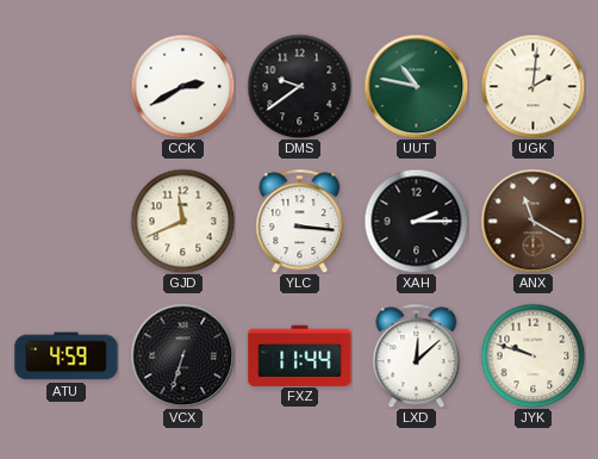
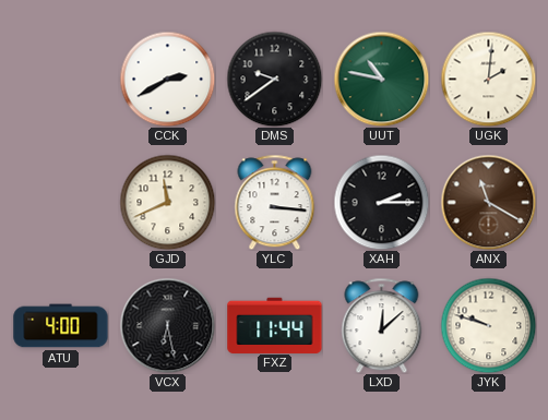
ATU: 4:59 -> 4:00 (61, 326)
VCX: 6:33 -> 6:28 (167, 325)
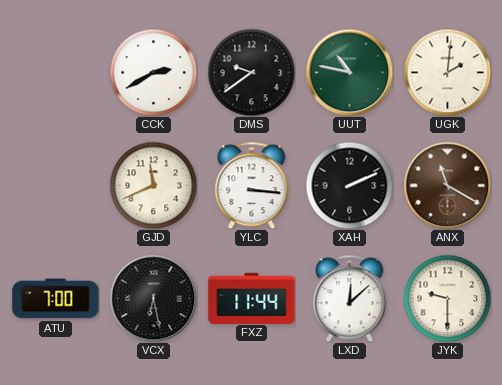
XAH: 2:15 -> 2:11 (349, 185)
ATU: 4:00 -> 7:00 (56, 299)
JYK: 9:48 -> 9:30 (447, 298)
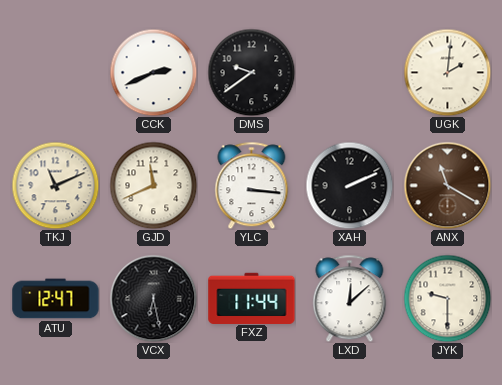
CCK: 2:40 -> 2:41 (153, 72)
UUT: 10:47 -> none (349, 72)
TKJ: none -> 11:11 (55, 185)
ATU: 7:00 -> 12:47 (56, 299)
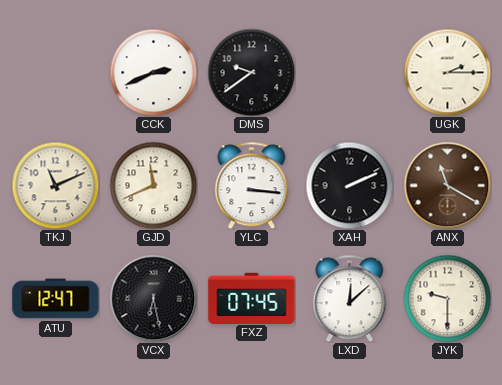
UGK: 2:01 -> 2:15 (447, 72)
FXZ: 11:44 -> 07:45 (252, 298)
